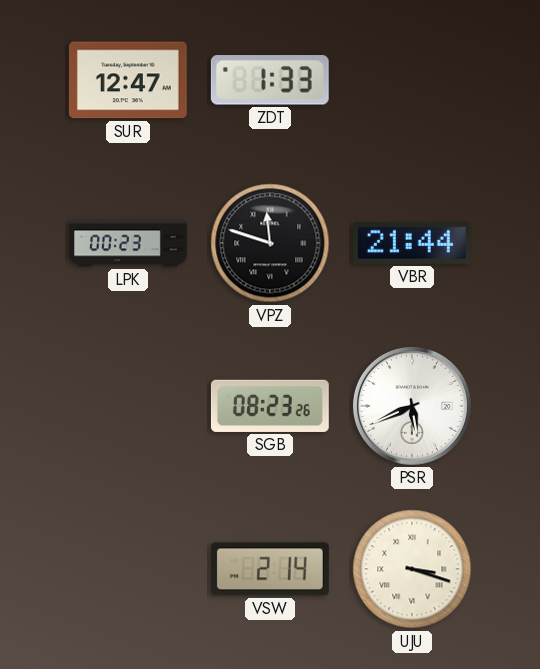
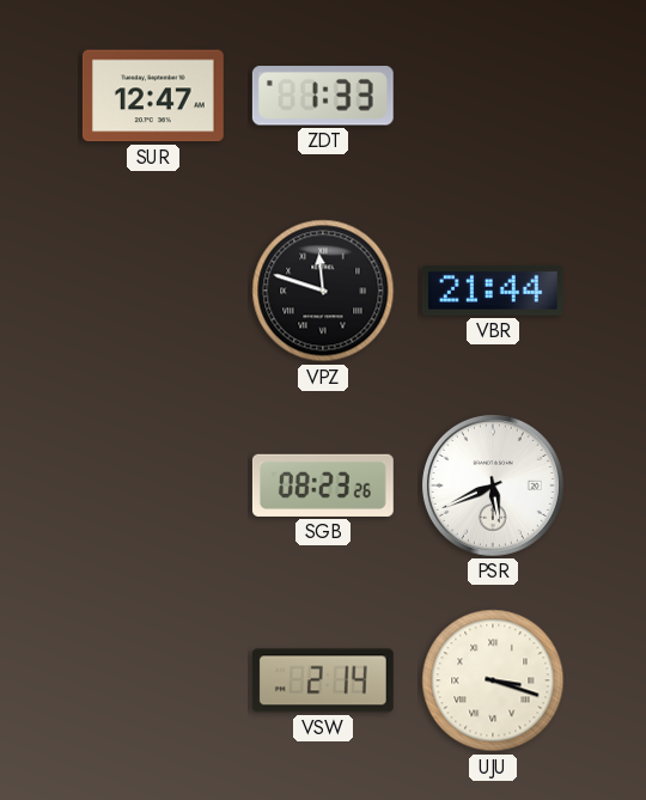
LPK: 00:23 -> none (129, 243)
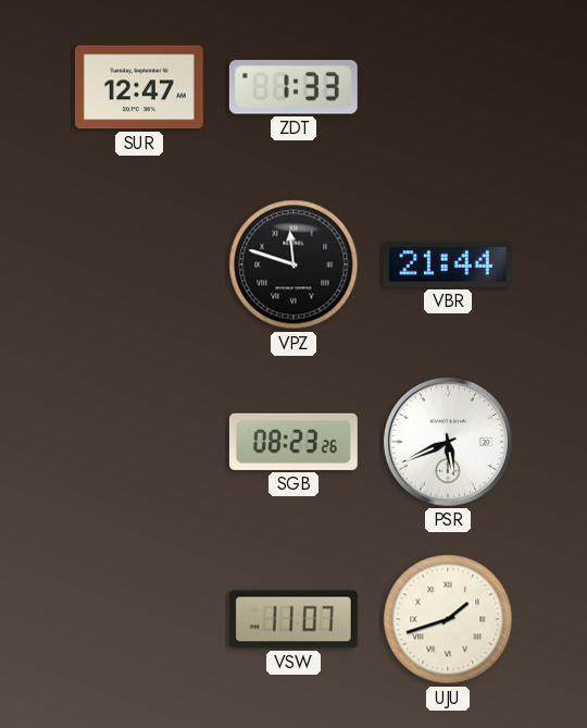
VSW: 2:14 -> 11:07 (293, 619)
UJU: 3:18 -> 1:42 (448, 619)
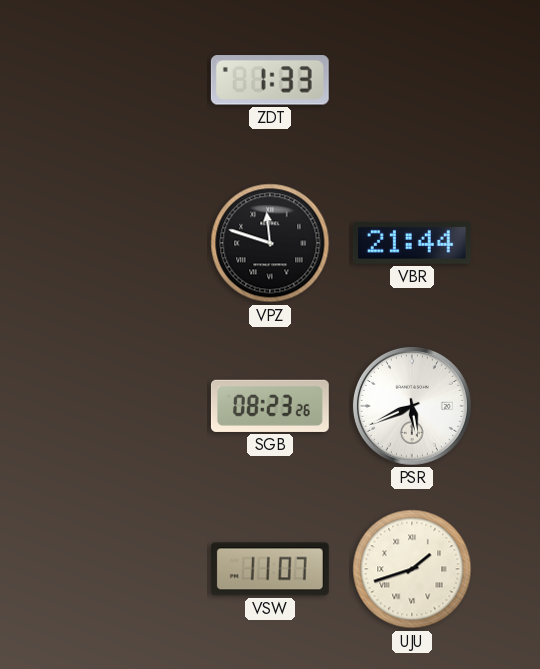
SUR: 12:47 -> none (139, 87)
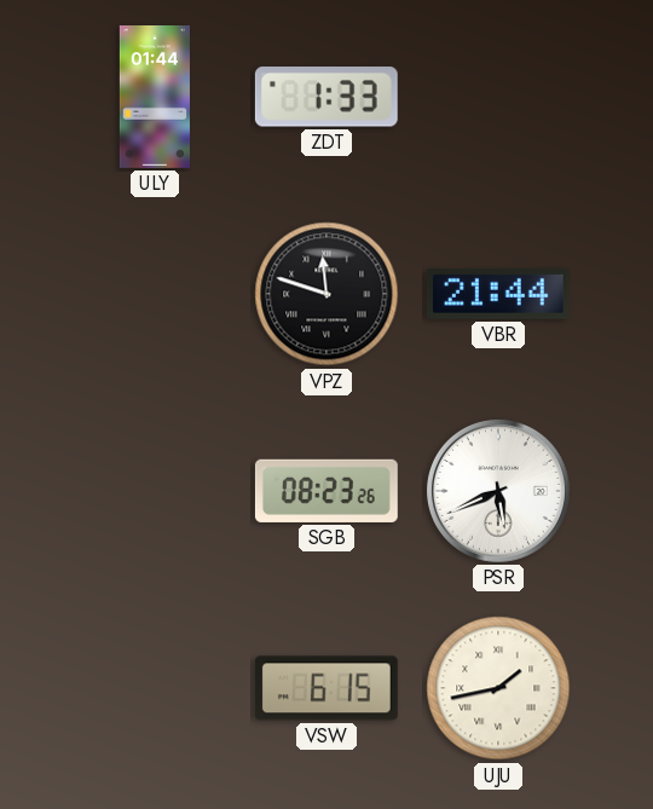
ULY: none -> 01:44 (155, 98)
VSW: 11:07 -> 6:15 (326, 688)
UJU: 1:42 -> 1:43 (498, 688)
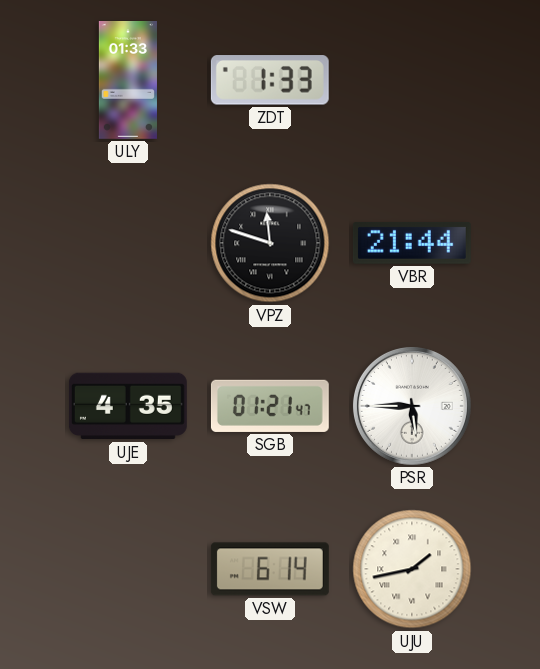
ULY: 01:44 -> 01:33 (128, 81)
UJE: none -> 4:35 (128, 406)
SGB: 08:23 -> 01:21 (270, 406)
PSR: 5:41 -> 5:45 (412, 406)
VSW: 6:15 -> 6:14 (270, 569)
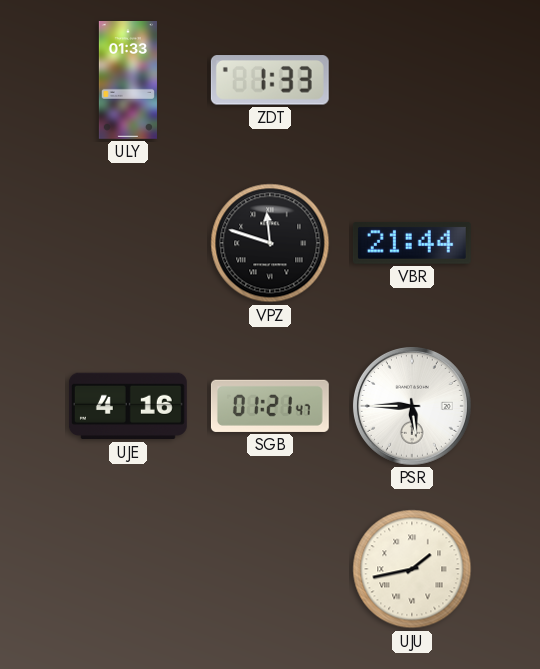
UJE: 4:35 -> 4:16 (128, 406)
VSW: 6:14 -> none (270, 569)
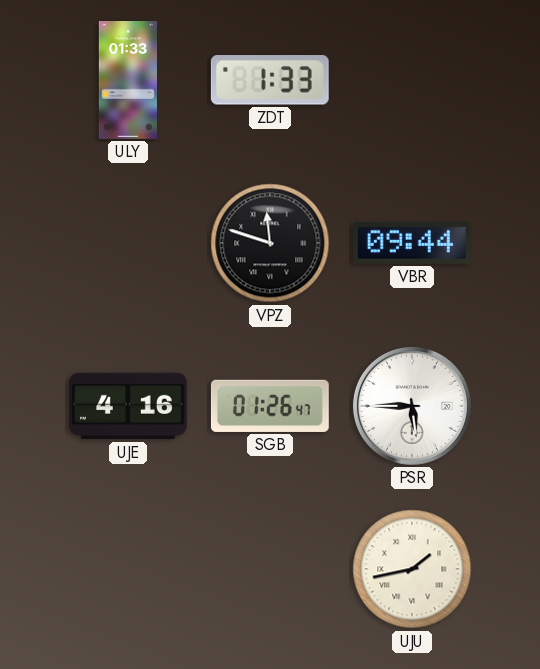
VBR: 21:44 -> 09:44 (412, 243)
SGB: 01:21 -> 01:26 (270, 406)
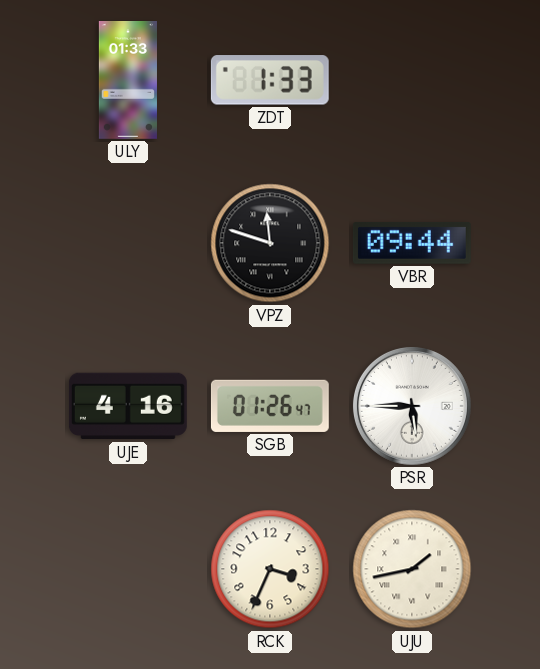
RCK: none -> 3:34 (270, 569)
